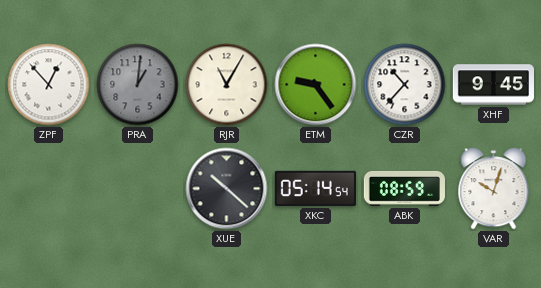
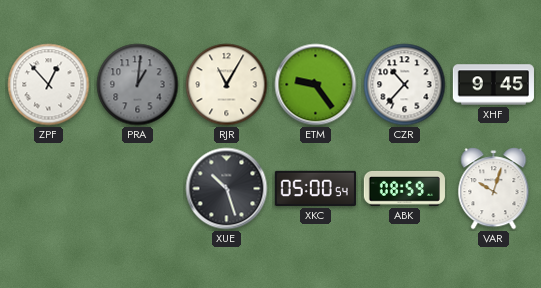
XUE: 10:22 -> 10:27 (227, 189)
XKC: 05:14 -> 05:00 (315, 188)
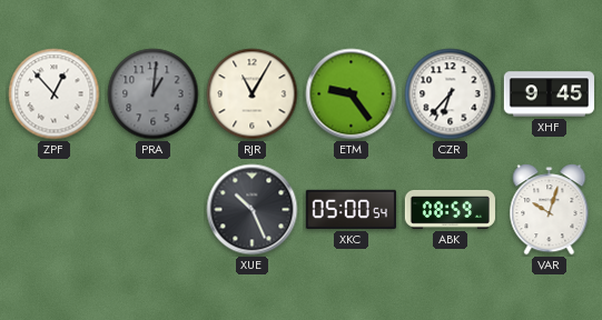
CZR: 10:37 -> 6:37 (451, 94)
XUE: 10:27 -> 10:26 (253, 210)
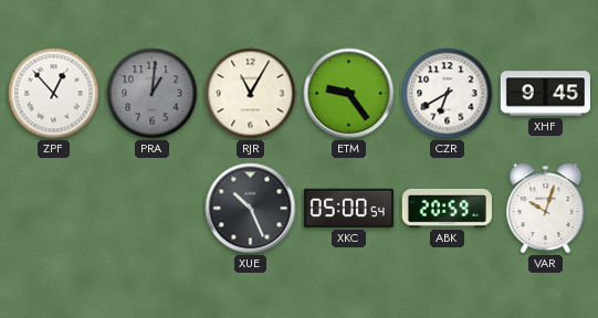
CZR: 6:37 -> 6:40 (448, 94)
ABK: 08:59 -> 20:59 (447, 209)
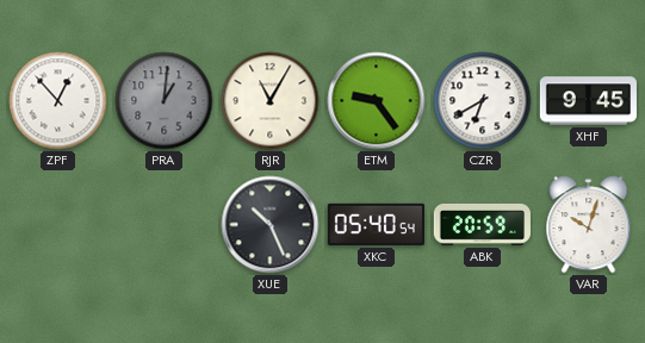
XKC: 05:00 -> 05:40 (376, 224)
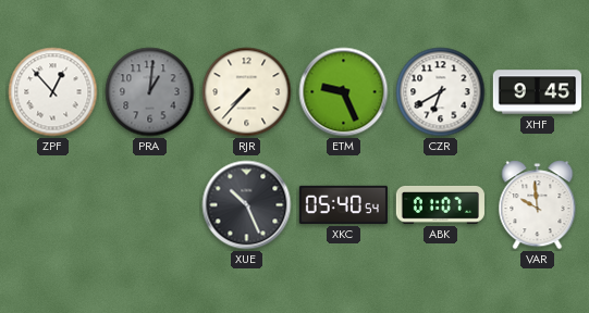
RJR: 11:05 -> 7:37 (247, 92)
ETM: 9:24 -> 9:26 (344, 92)
ABK: 20:59 -> 01:07 (440, 205)
VAR: 10:03 -> 9:59 (538, 205)
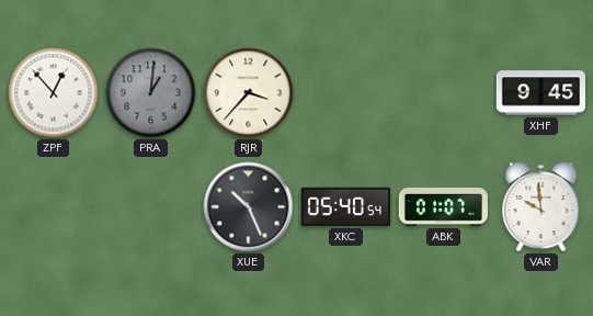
RJR: 7:37 -> 3:37 (249, 93)
ETM: 9:26 -> none (344, 92)
CZR: 6:40 -> none (441, 92)
